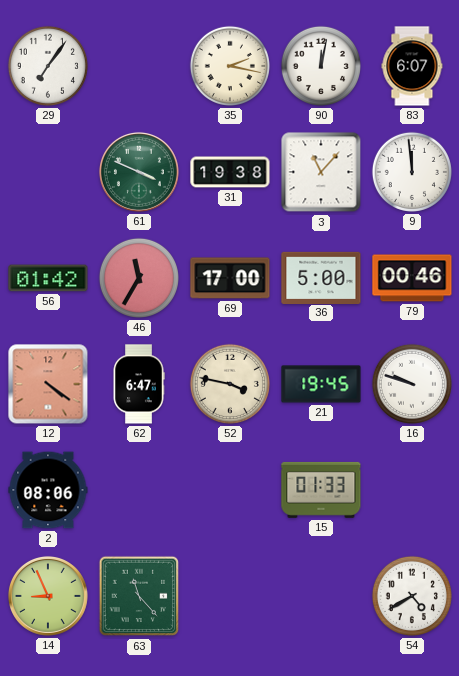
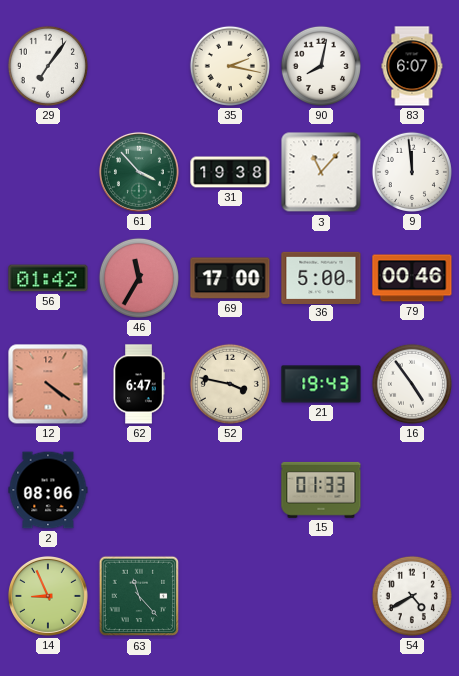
90: 12:02 -> 8:02 (321, 66)
61: 3:49 -> 3:53 (139, 172)
21: 19:45 -> 19:43 (321, 384)
16: 9:48 -> 4:54 (412, 384)
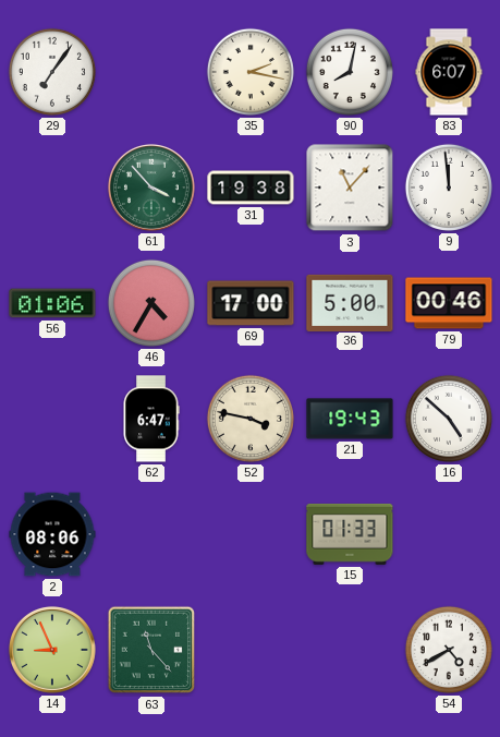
56: 01:42 -> 01:06 (52, 303)
46: 11:35 -> 4:35 (151, 303)
12: 4:21 -> none (48, 384)
16: 4:54 -> 4:52 (449, 419)
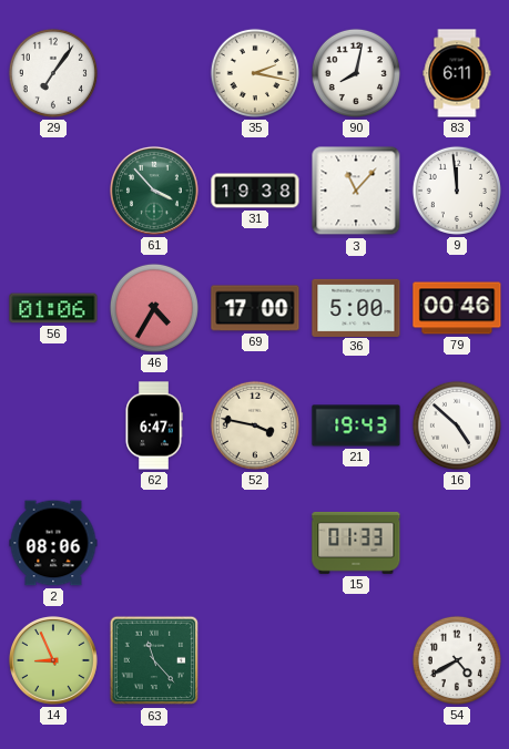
83: 6:07 -> 6:11 (457, 73)
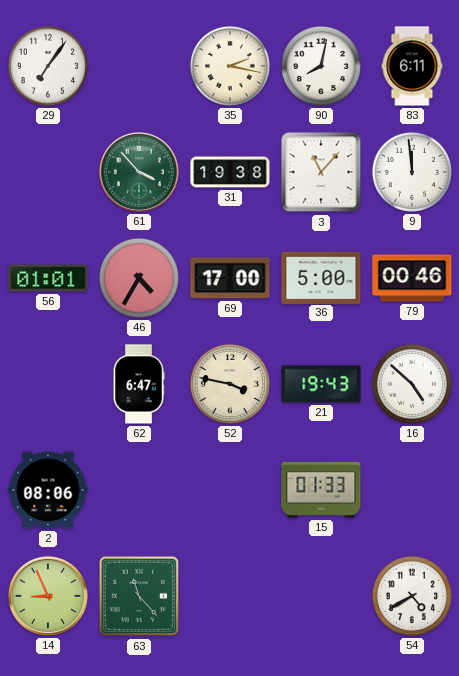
56: 01:06 -> 01:01 (48, 278)
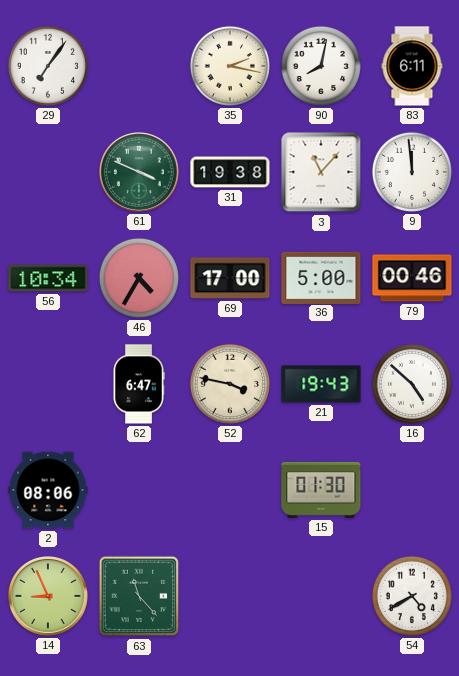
61: 3:53 -> 3:49 (139, 172)
56: 01:01 -> 10:34 (48, 278)
15: 01:33 -> 01:30 (321, 490)
